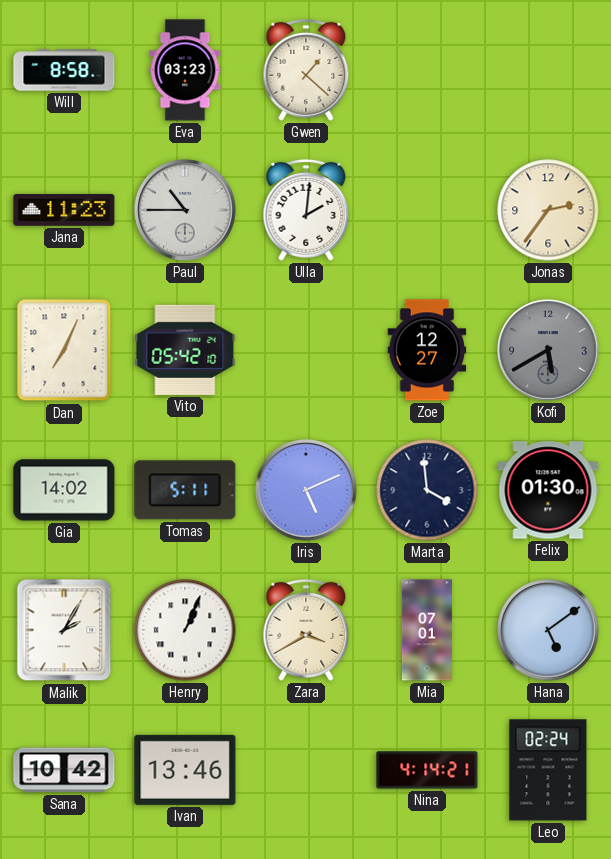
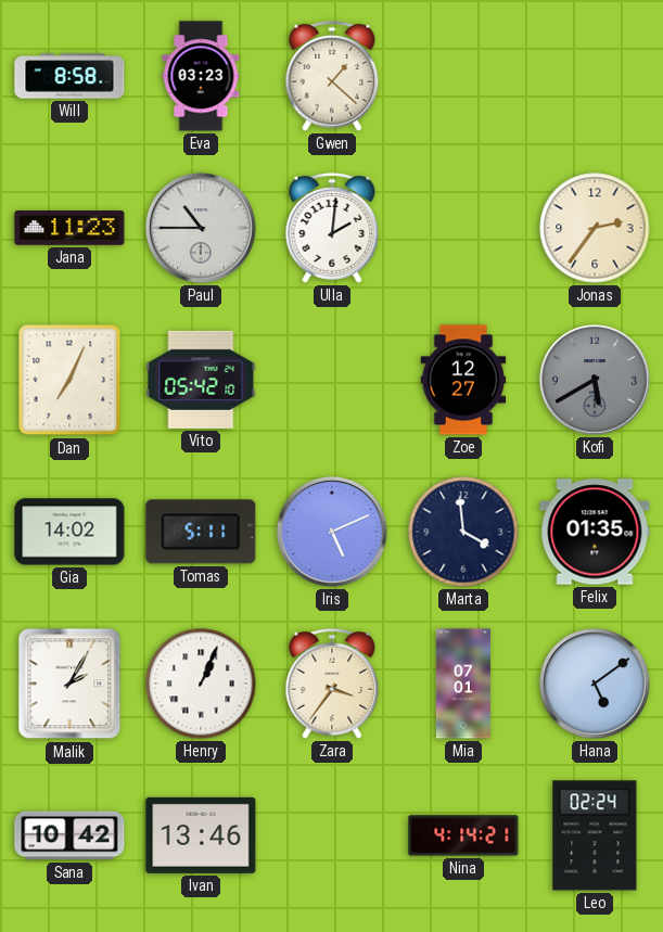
Felix: 01:30 -> 01:35 (595, 532)
Zara: 3:40 -> 3:36 (332, 684)
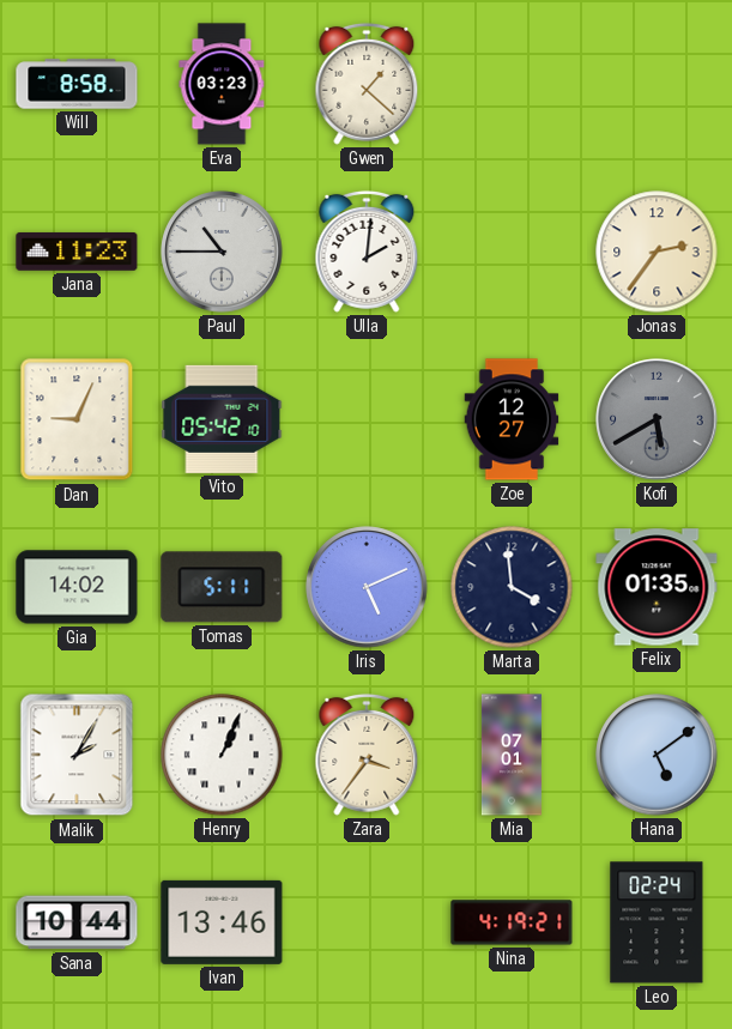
Dan: 7:04 -> 9:04 (77, 419)
Sana: 10:42 -> 10:44 (77, 922)
Nina: 4:14 -> 4:19 (512, 922)
